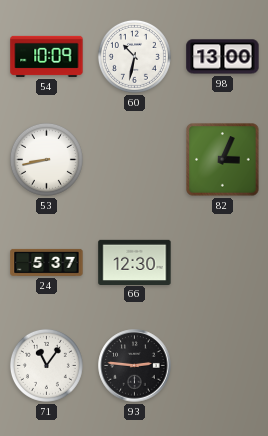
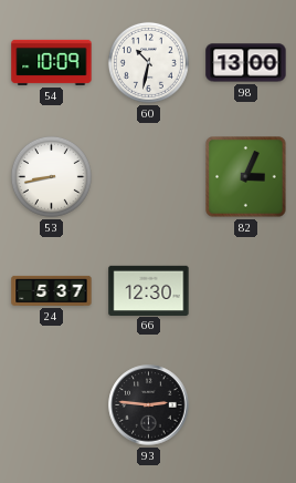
71: 11:06 -> none (46, 365)
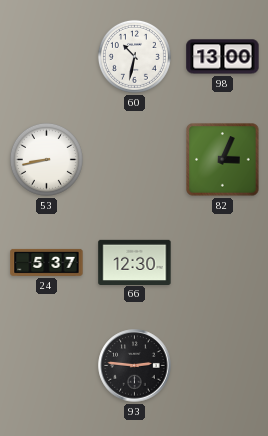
54: 10:09 -> none (52, 62)
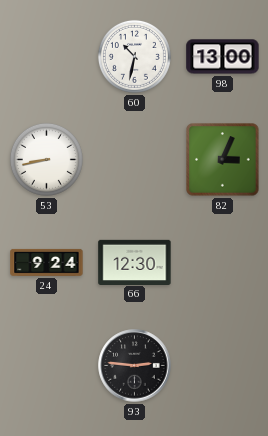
24: 5:37 -> 9:24 (47, 262)
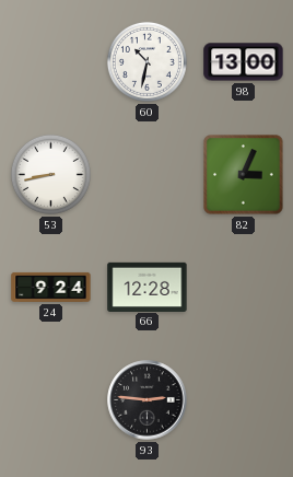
66: 12:30 -> 12:28 (148, 287)
